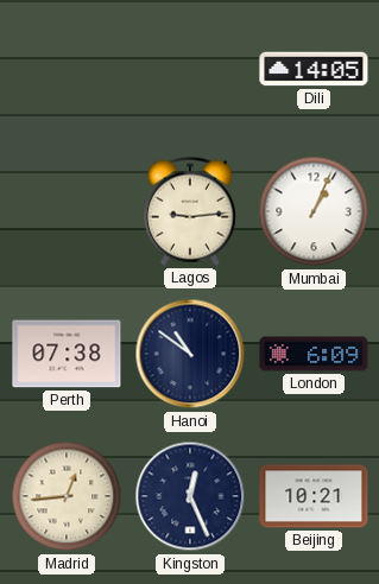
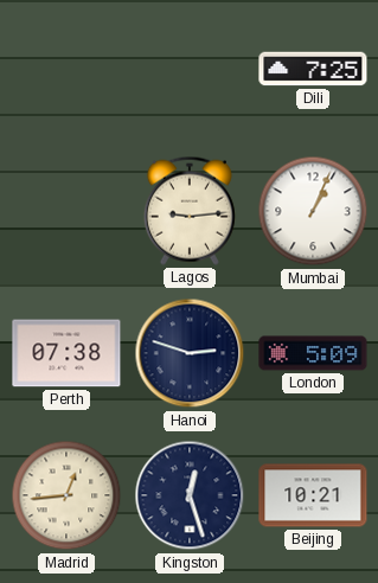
Dili: 14:05 -> 7:25 (313, 69)
Hanoi: 10:51 -> 2:48 (190, 353)
London: 6:09 -> 5:09 (313, 353)
Kingston: 12:26 -> 12:27 (190, 495)
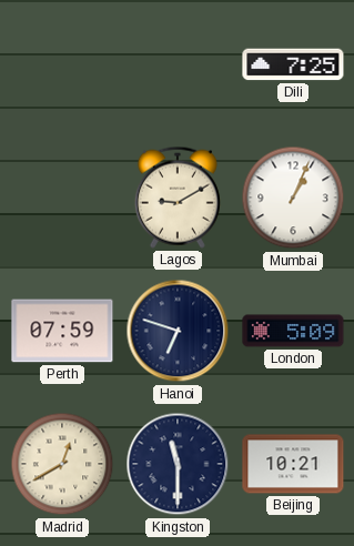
Lagos: 9:14 -> 9:10 (178, 198)
Perth: 07:38 -> 07:59 (62, 331)
Hanoi: 2:48 -> 6:48 (178, 331)
Madrid: 12:44 -> 12:40 (62, 464)
Kingston: 12:27 -> 11:30 (178, 464)
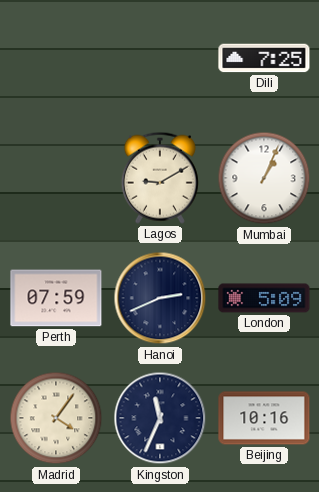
Hanoi: 6:48 -> 2:41 (160, 298)
Madrid: 12:40 -> 4:06 (56, 418)
Kingston: 11:30 -> 11:34 (160, 418)
Beijing: 10:21 -> 10:16 (264, 418)
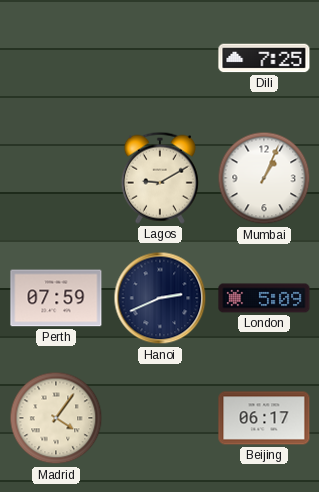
Kingston: 11:34 -> none (160, 418)
Beijing: 10:16 -> 06:17 (264, 418)
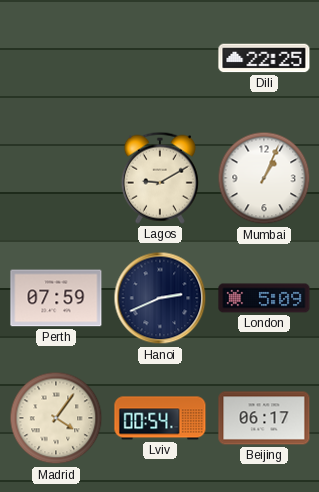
Dili: 7:25 -> 22:25 (264, 58)
Lviv: none -> 00:54 (160, 418)
